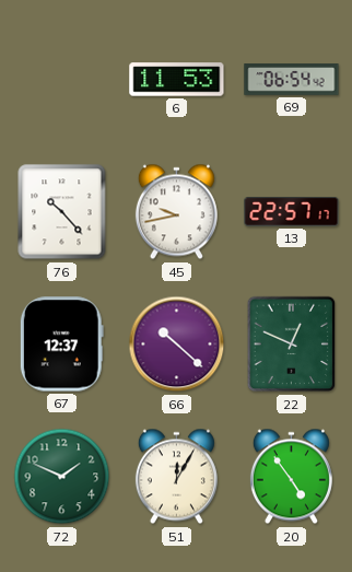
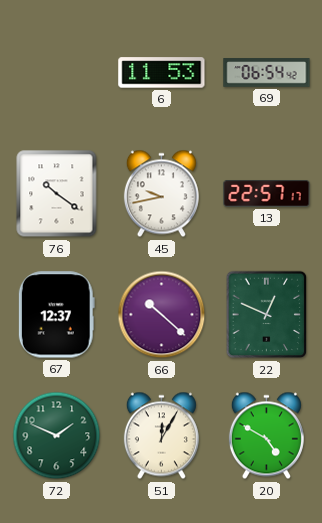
76: 10:23 -> 10:21 (57, 194)
20: 4:54 -> 4:50 (266, 436)
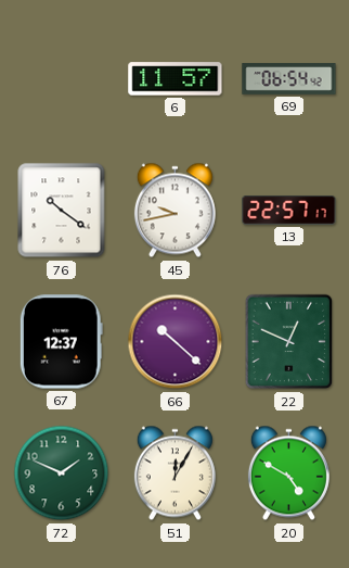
6: 11:53 -> 11:57 (176, 79)
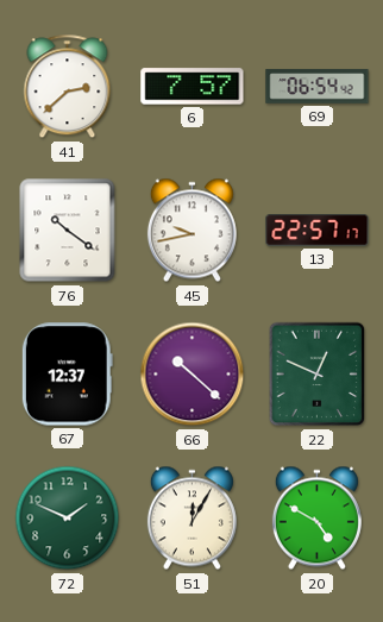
41: none -> 2:38 (68, 87)
6: 11:57 -> 7:57 (193, 87)
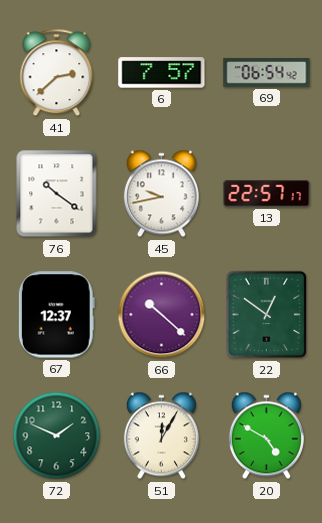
22: 12:49 -> 12:51 (267, 315)
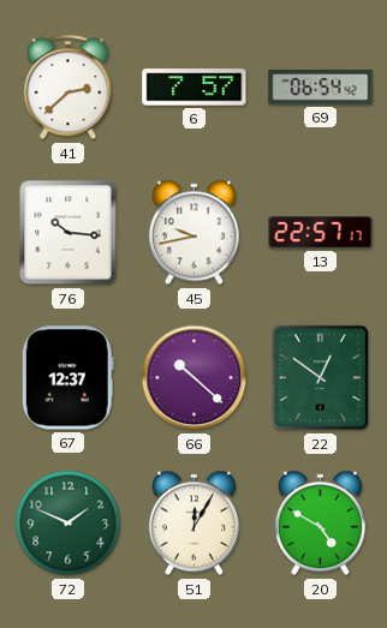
76: 10:21 -> 10:16 (69, 233)
